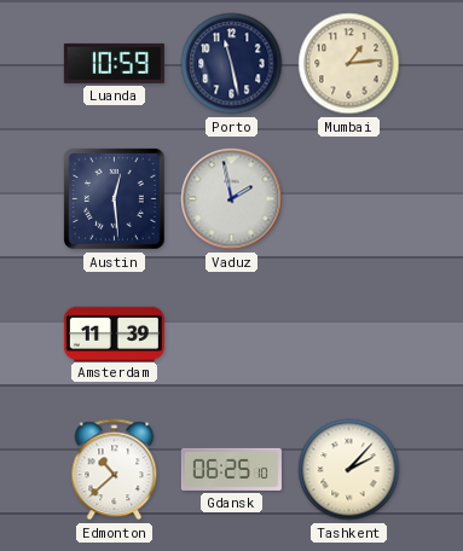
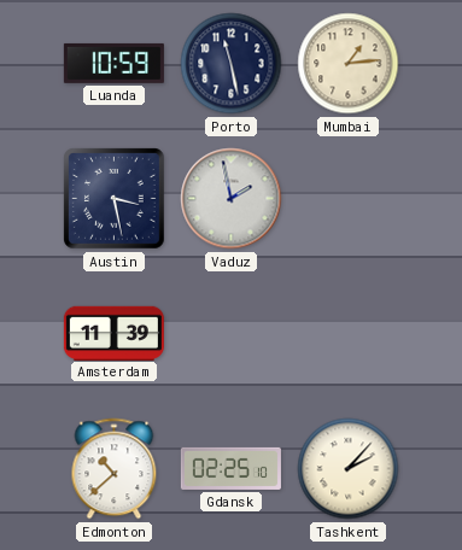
Austin: 12:29 -> 3:28 (115, 199)
Gdansk: 06:25 -> 02:25 (230, 468)
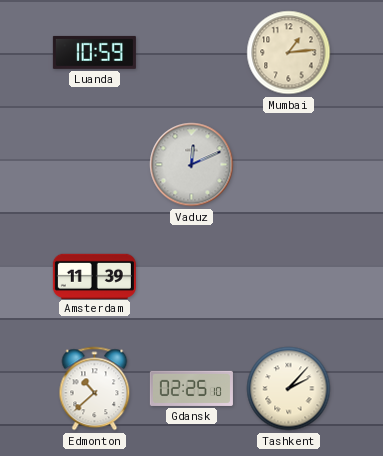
Porto: 11:28 -> none (232, 64)
Austin: 3:28 -> none (115, 199)
Vaduz: 1:58 -> 12:11 (192, 165)
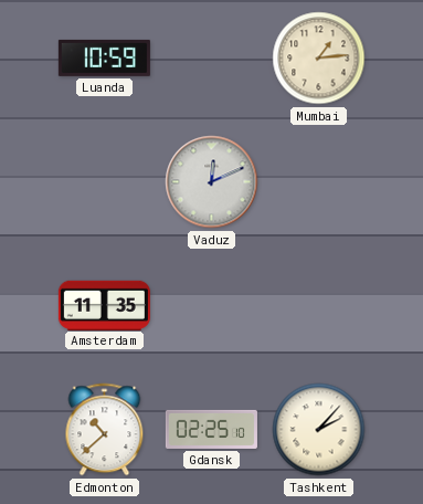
Amsterdam: 11:39 -> 11:35 (104, 305)
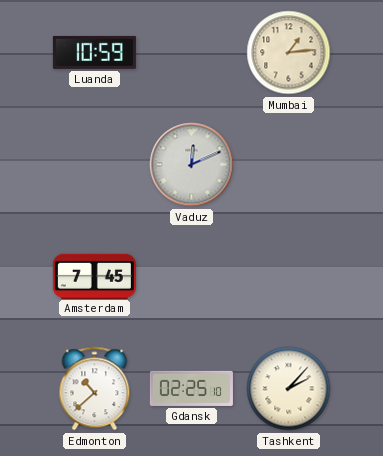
Amsterdam: 11:35 -> 7:45 (94, 276)
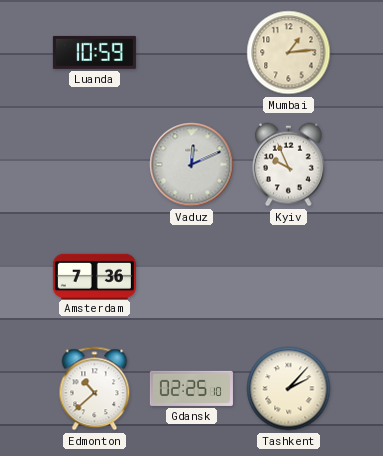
Kyiv: none -> 9:56 (288, 165)
Amsterdam: 7:45 -> 7:36 (94, 276)
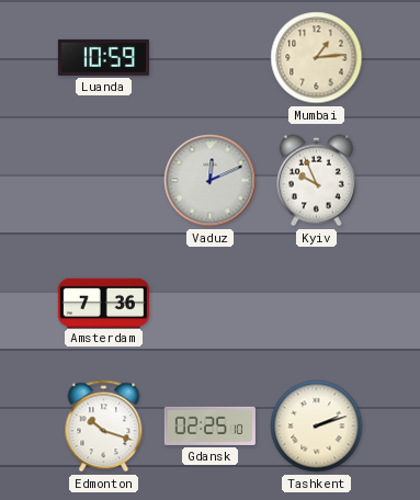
Edmonton: 10:38 -> 10:18 (104, 427)
Tashkent: 2:07 -> 2:12 (317, 427)
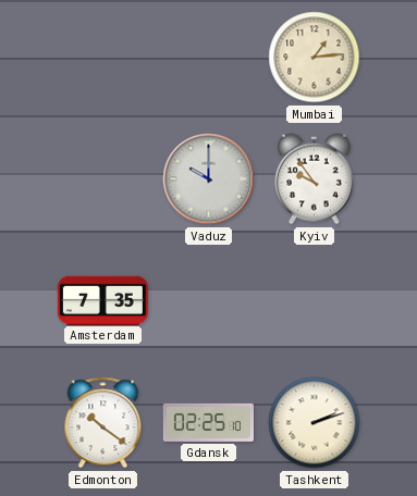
Luanda: 10:59 -> none (103, 57)
Vaduz: 12:11 -> 10:00 (209, 179)
Kyiv: 9:56 -> 9:54 (314, 179)
Amsterdam: 7:36 -> 7:35 (102, 300)
Edmonton: 10:18 -> 10:21 (103, 423)
